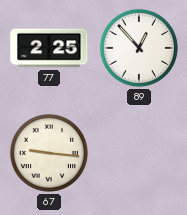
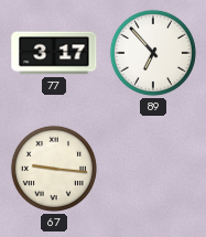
77: 2:25 -> 3:17 (54, 53)
89: 12:53 -> 6:53 (153, 53)
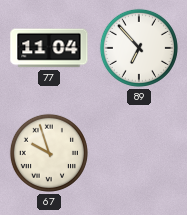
77: 3:17 -> 11:04 (49, 48)
67: 9:16 -> 9:57 (49, 153)
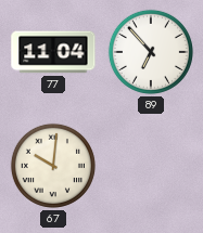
67: 9:57 -> 10:01 (53, 166)
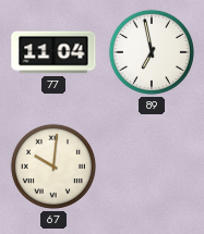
89: 6:53 -> 6:58 (152, 52)
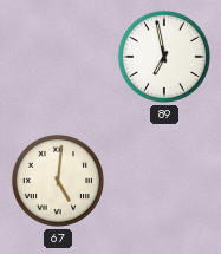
77: 11:04 -> none (53, 52)
67: 10:01 -> 5:01 (58, 181)
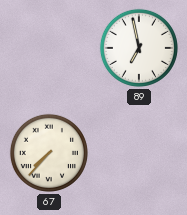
67: 5:01 -> 7:37 (49, 153)
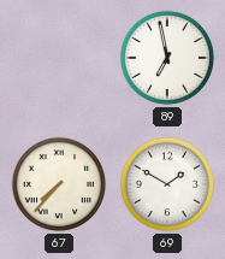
69: none -> 1:50 (167, 184)
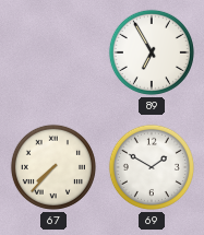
89: 6:58 -> 6:55 (152, 52)
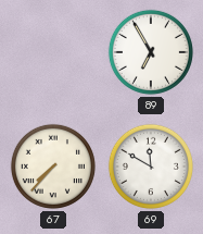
69: 1:50 -> 11:50 (151, 167)
